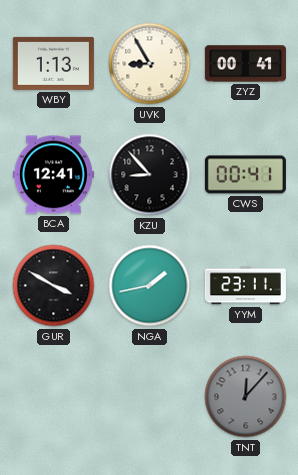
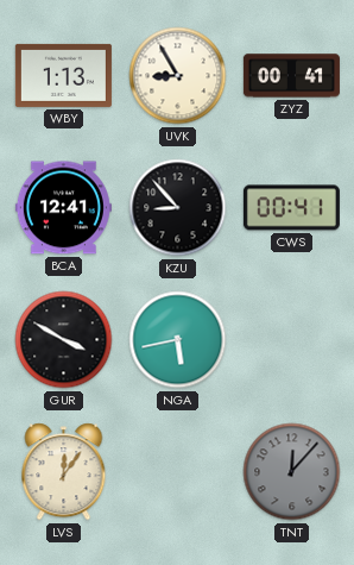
NGA: 1:43 -> 5:43 (178, 340)
YYM: 23:11 -> none (245, 286)
LVS: none -> 12:06 (64, 472)
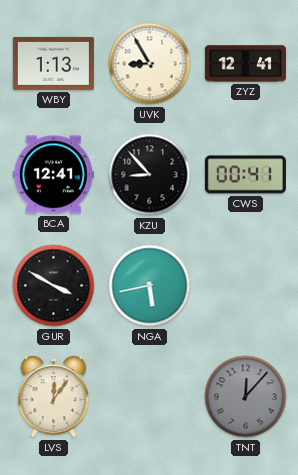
ZYZ: 00:41 -> 12:41 (245, 64)
